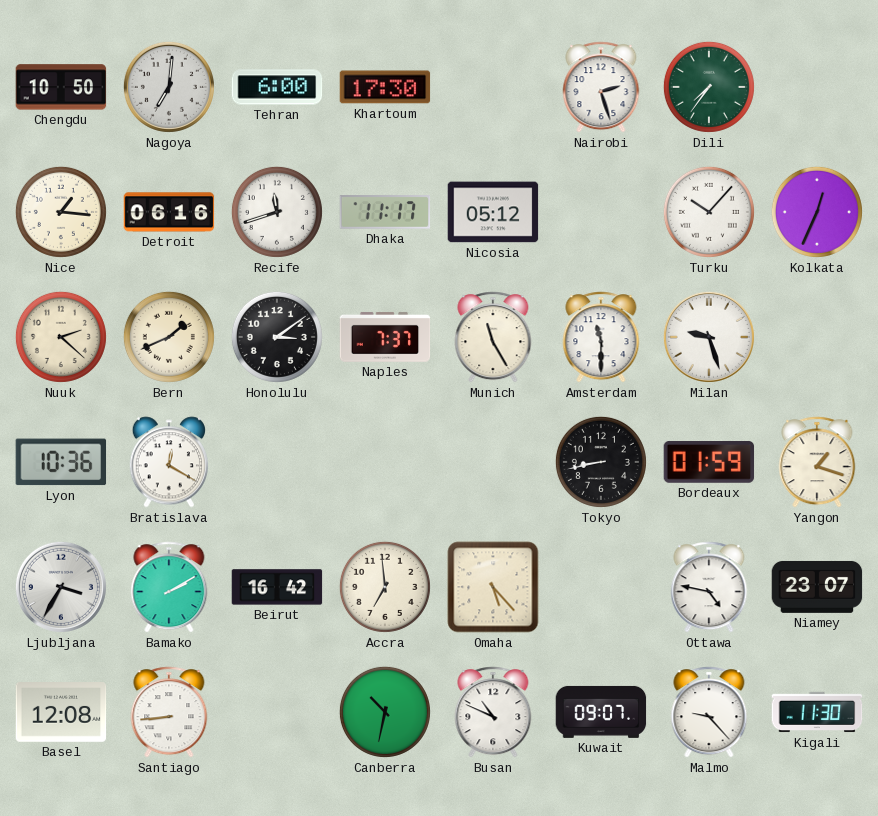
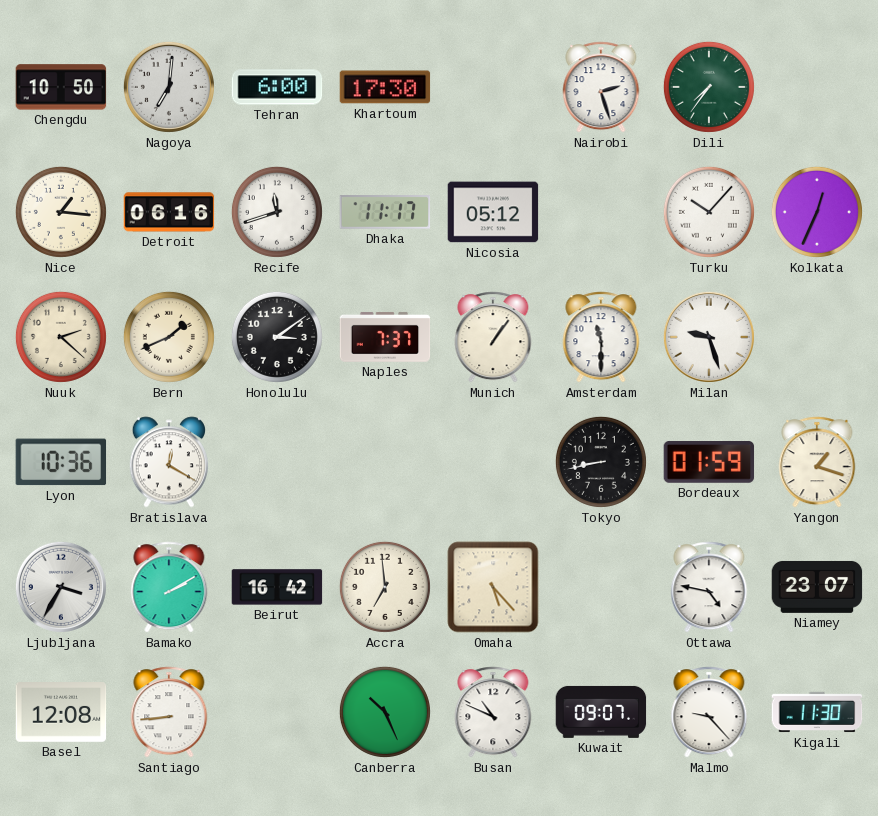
Munich: 11:25 -> 1:06 (493, 337)
Canberra: 10:32 -> 10:26 (385, 712)
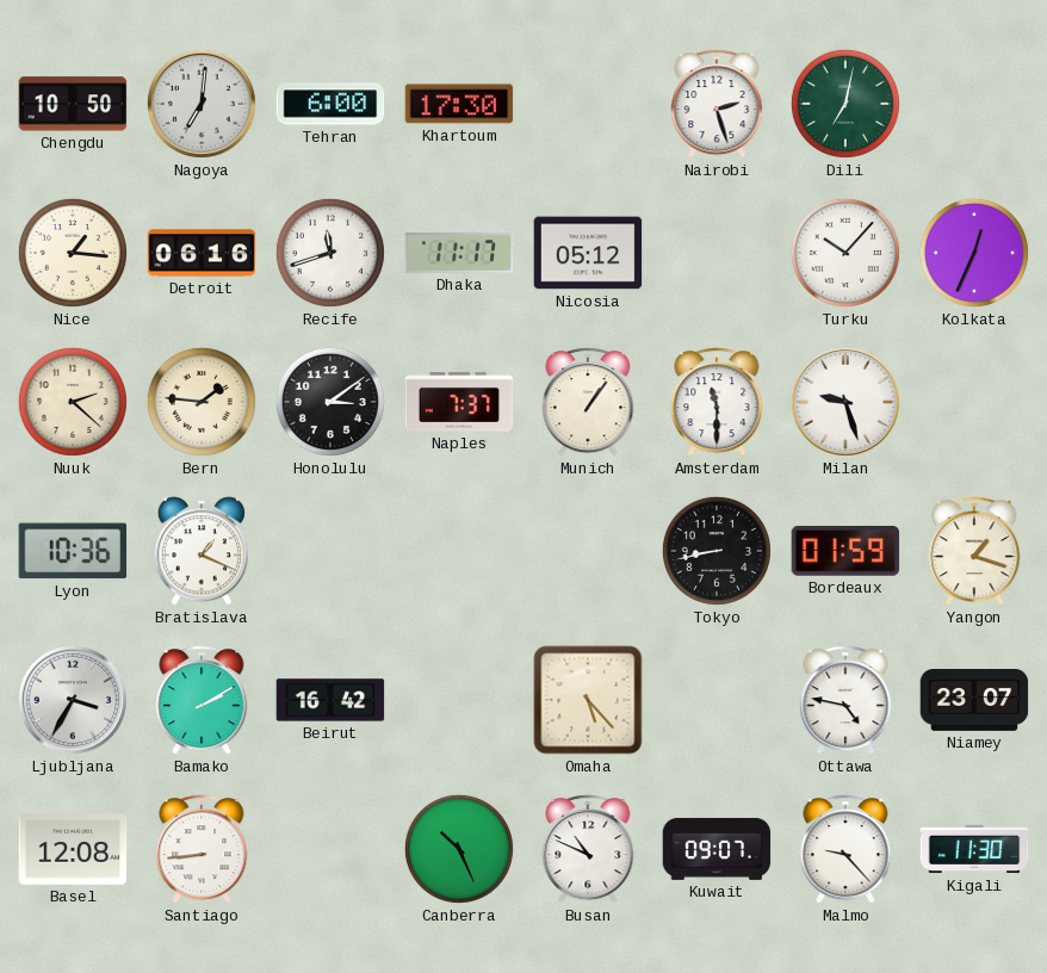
Dili: 7:36 -> 7:02 (845, 104)
Bern: 1:41 -> 1:46 (202, 402)
Bratislava: 12:20 -> 1:19 (200, 551)
Accra: 6:59 -> none (385, 587)
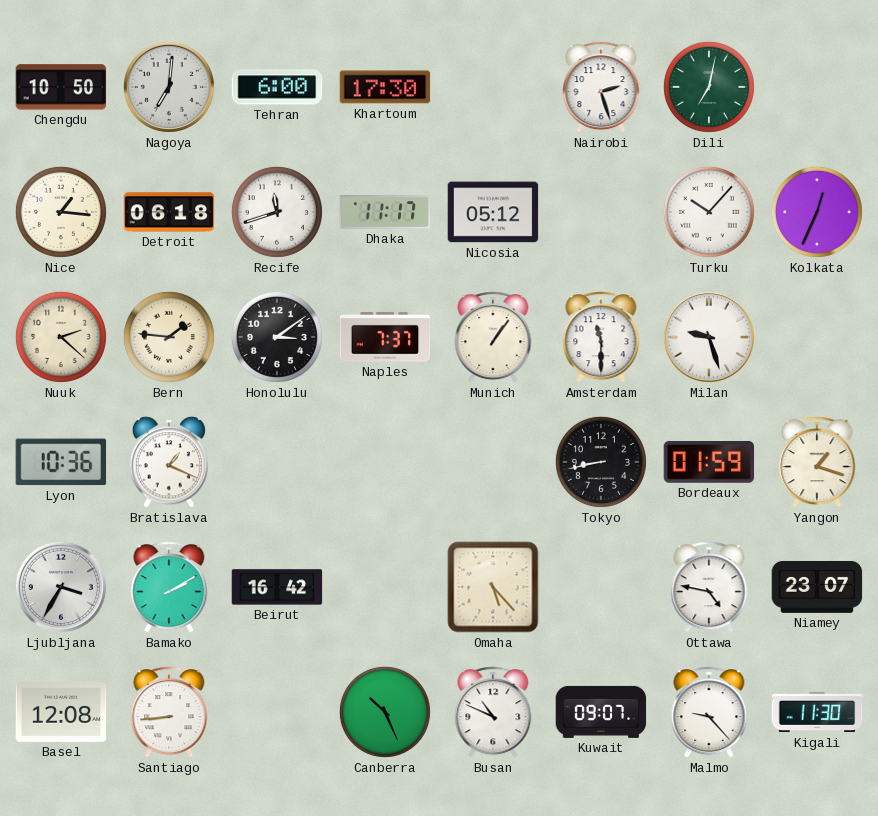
Detroit: 06:16 -> 06:18 (169, 212)
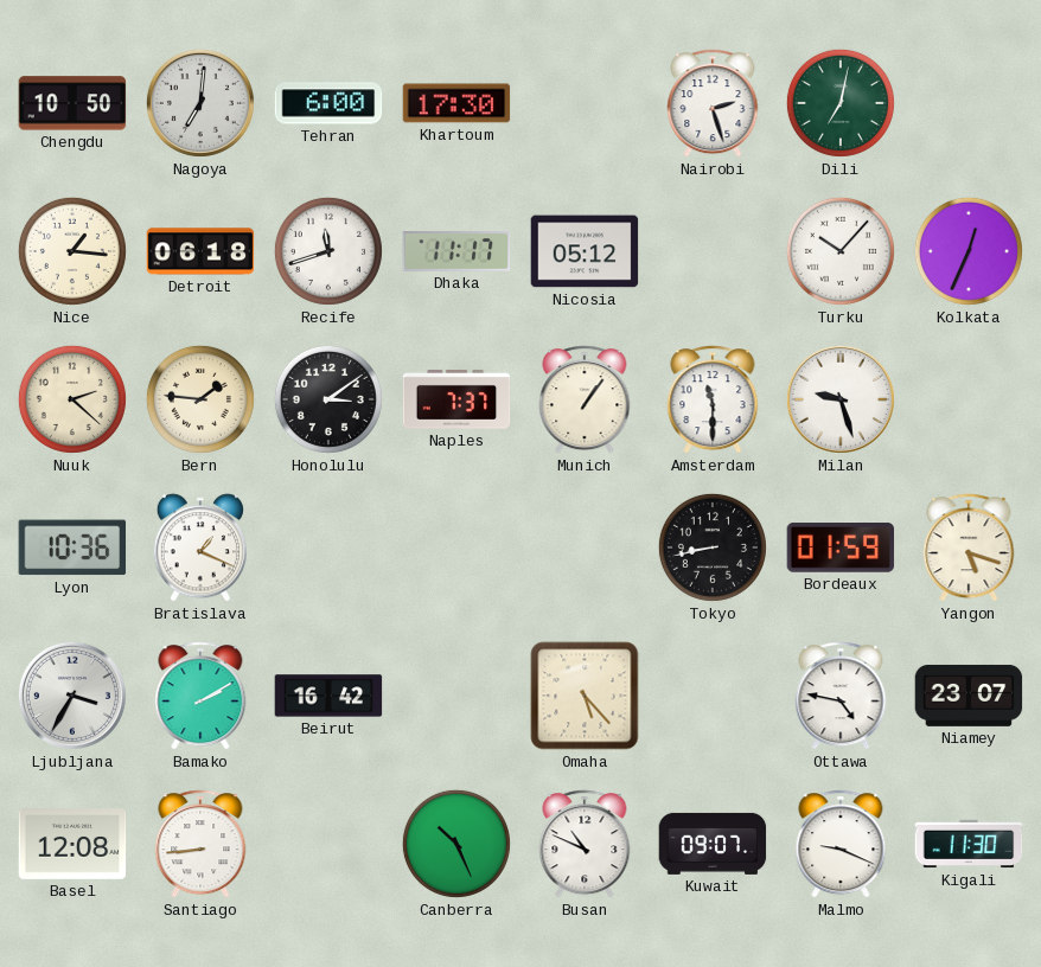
Yangon: 1:18 -> 5:18 (969, 547)
Malmo: 9:23 -> 9:19 (841, 844)
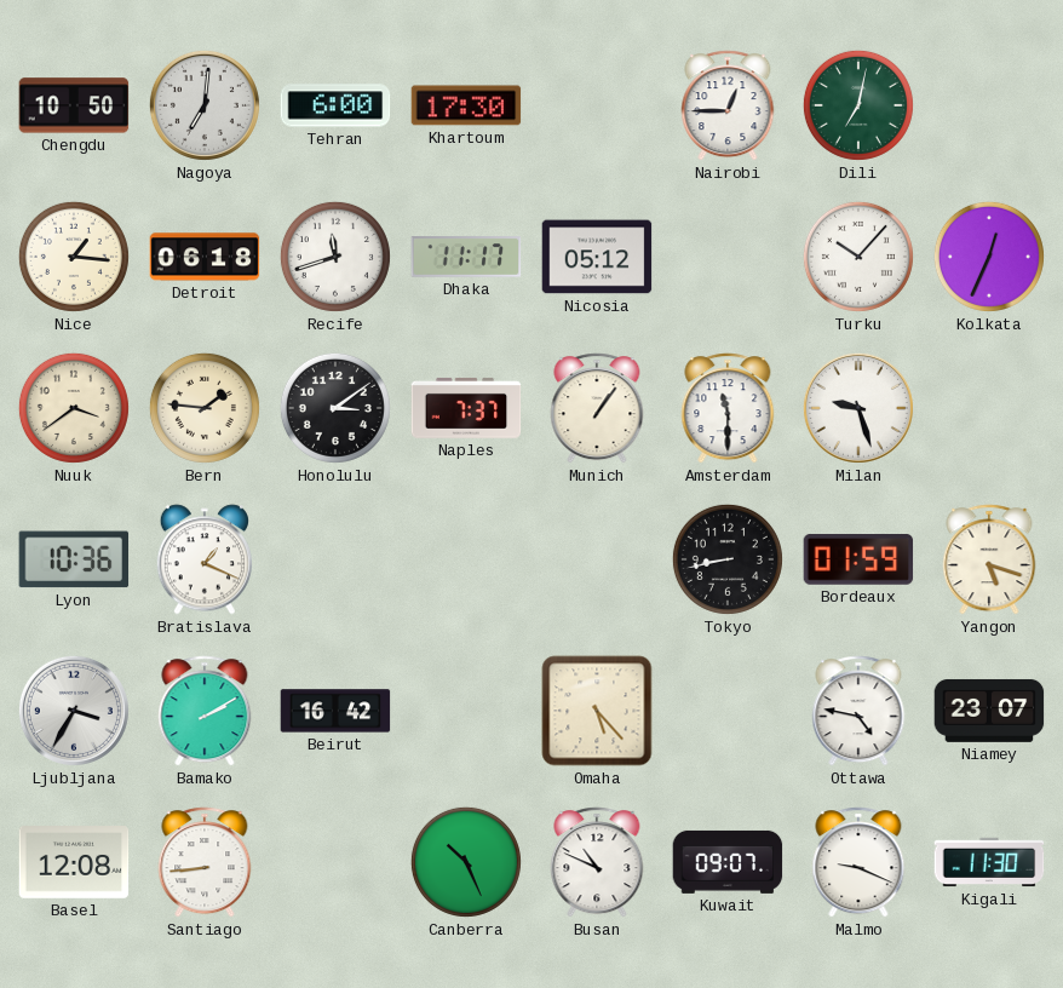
Nairobi: 2:27 -> 12:45 (728, 105)
Nuuk: 2:22 -> 3:39 (74, 408)
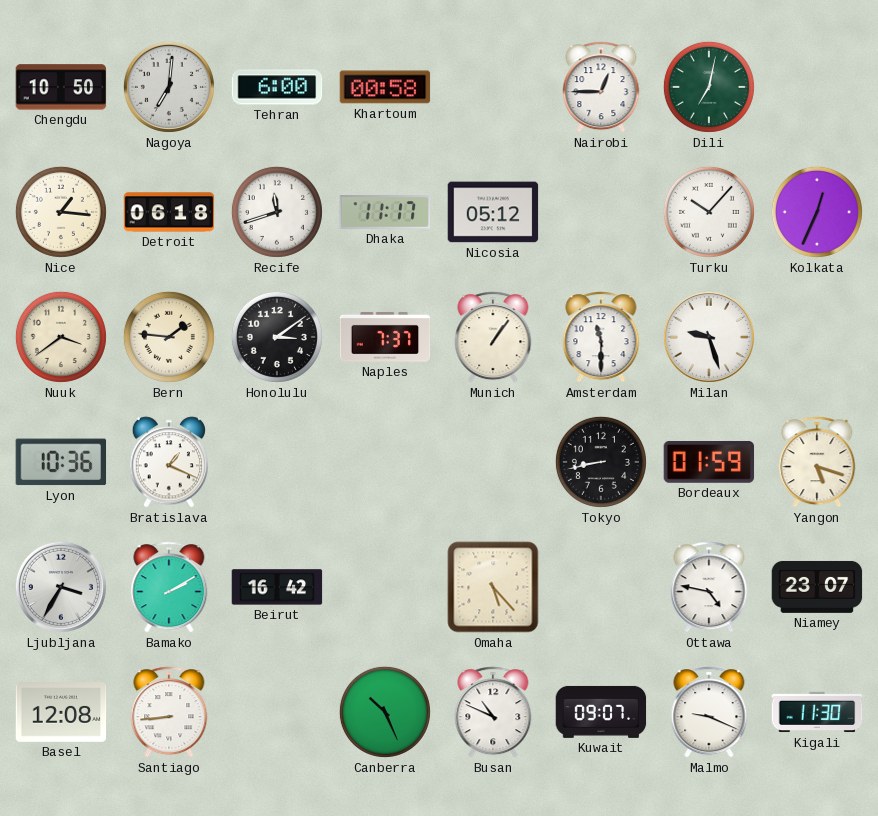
Khartoum: 17:30 -> 00:58 (385, 87)
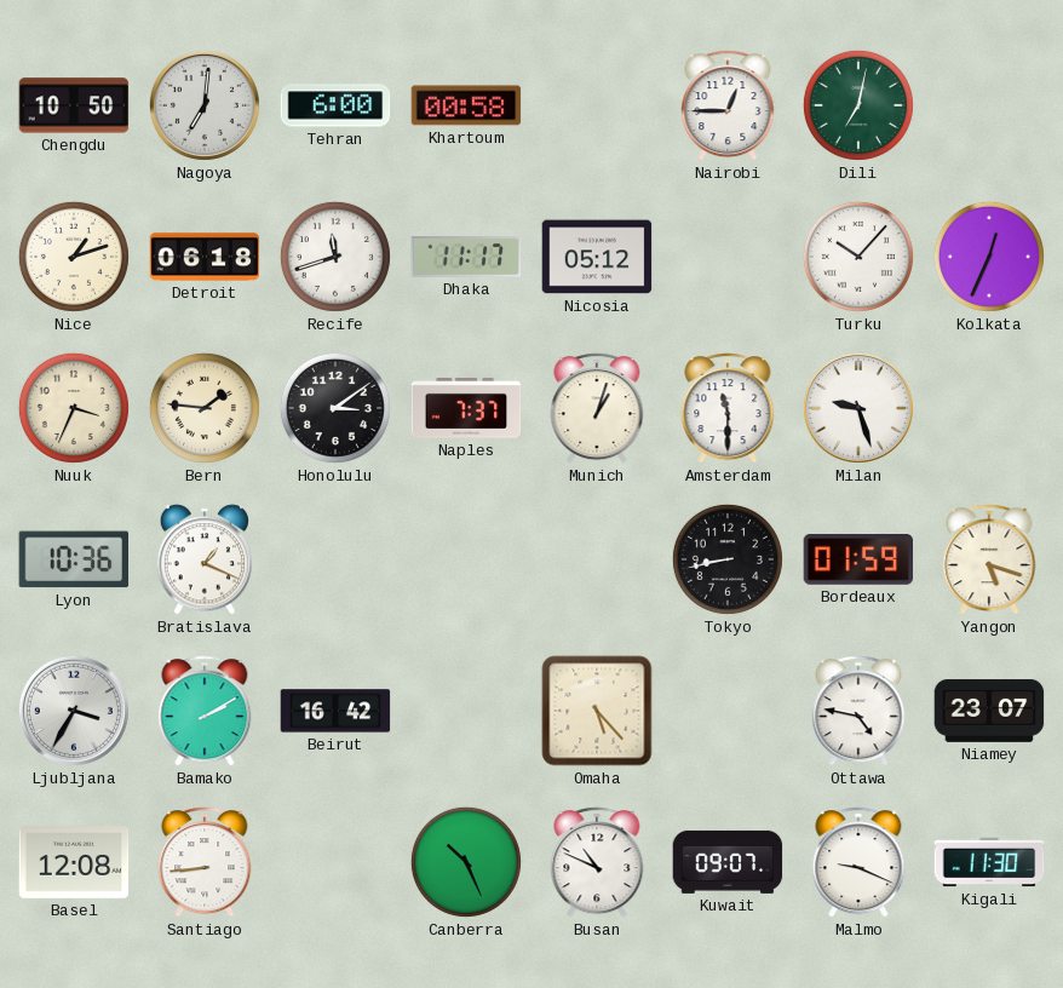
Nice: 1:16 -> 1:12 (74, 257)
Nuuk: 3:39 -> 3:34 (74, 408)
Munich: 1:06 -> 1:03 (597, 408)
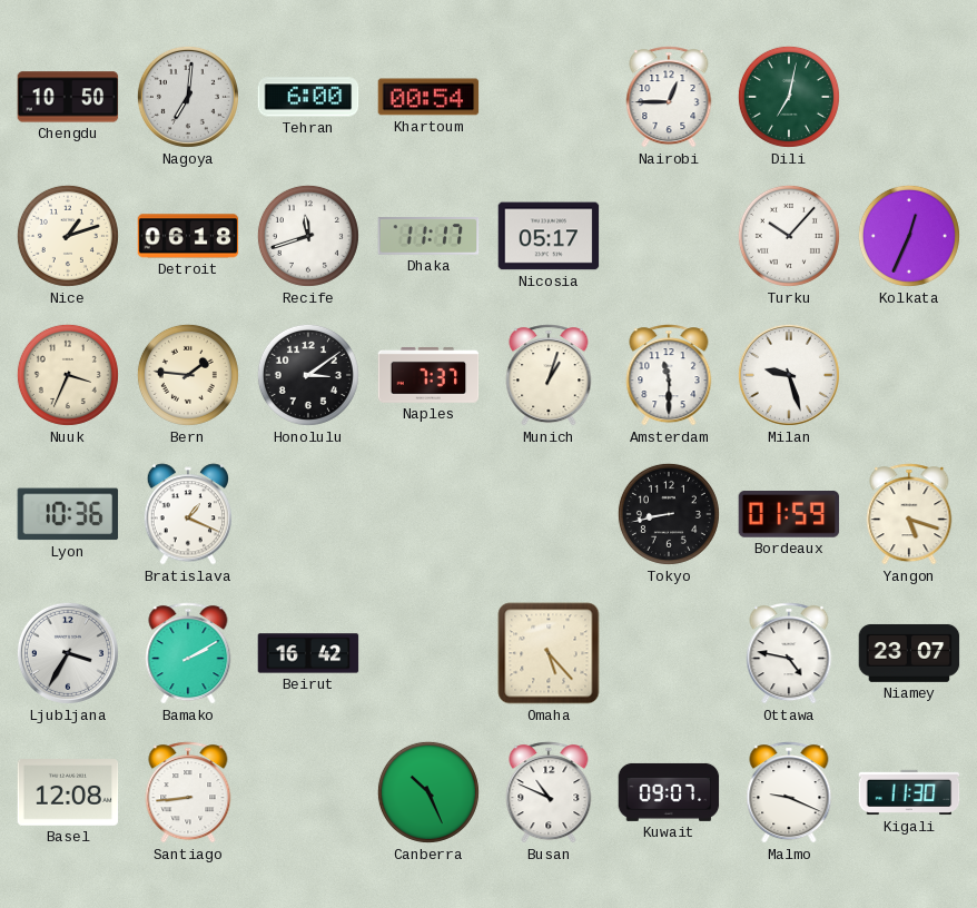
Khartoum: 00:58 -> 00:54 (428, 97)
Nicosia: 05:12 -> 05:17 (549, 236)
